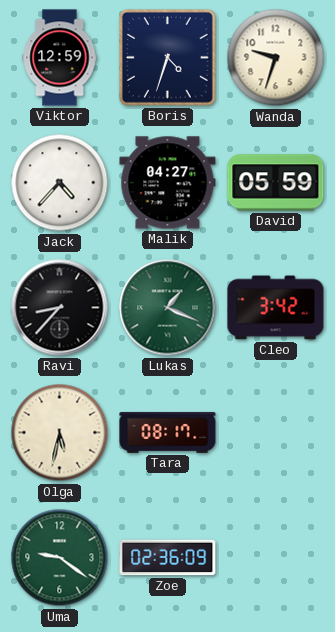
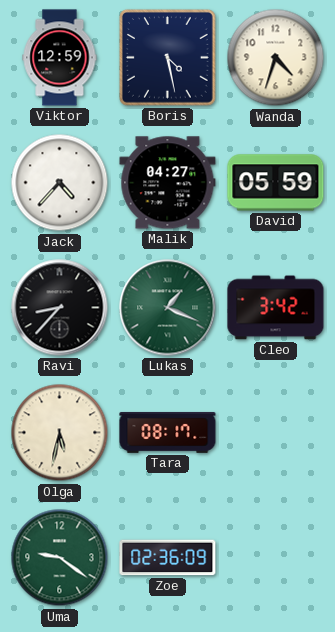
Boris: 4:33 -> 4:28 (167, 57)
Wanda: 9:33 -> 4:33 (276, 58)
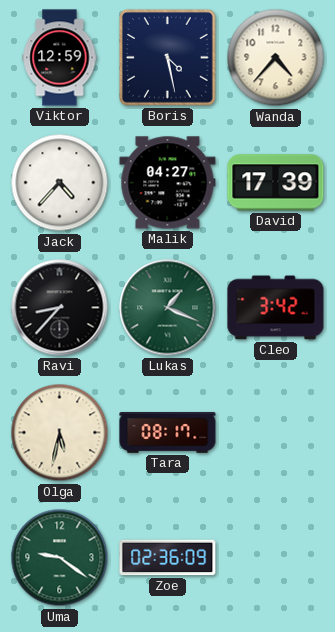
Wanda: 4:33 -> 4:37 (276, 58)
David: 05:59 -> 17:39 (276, 183)
